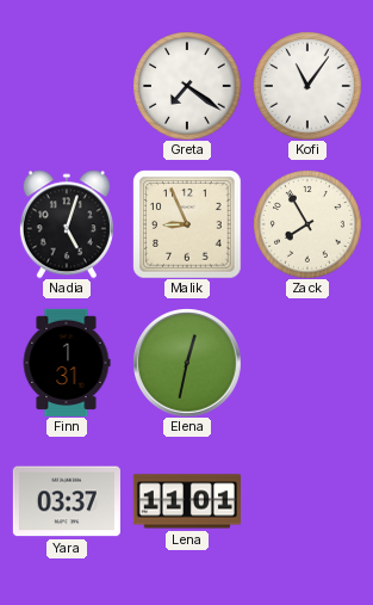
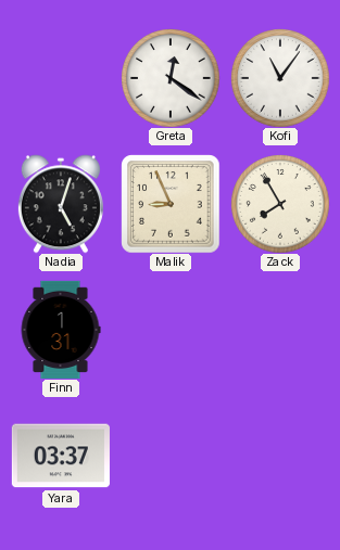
Greta: 7:21 -> 12:21 (171, 78)
Elena: 12:32 -> none (187, 363)
Lena: 11:01 -> none (186, 501)
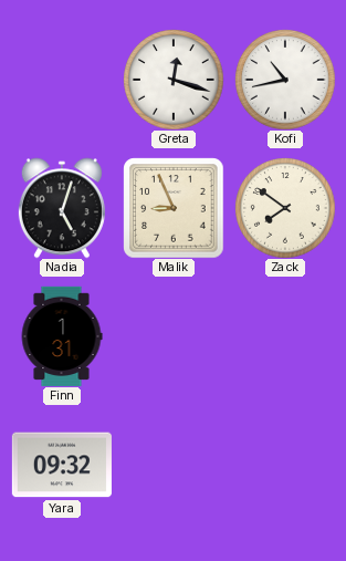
Greta: 12:21 -> 12:18 (174, 80)
Kofi: 11:06 -> 10:43 (285, 80)
Zack: 7:55 -> 7:51 (285, 208)
Yara: 03:37 -> 09:32 (62, 465)
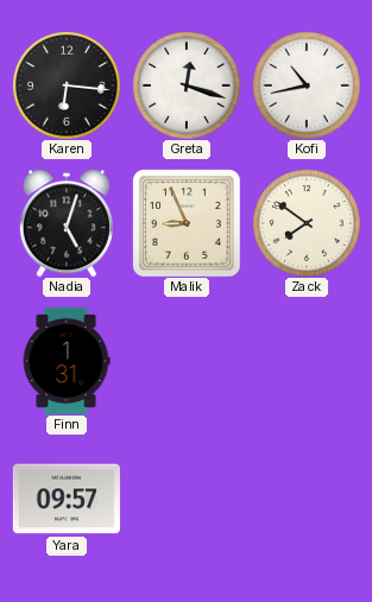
Karen: none -> 6:16 (67, 85)
Yara: 09:32 -> 09:57 (67, 499)
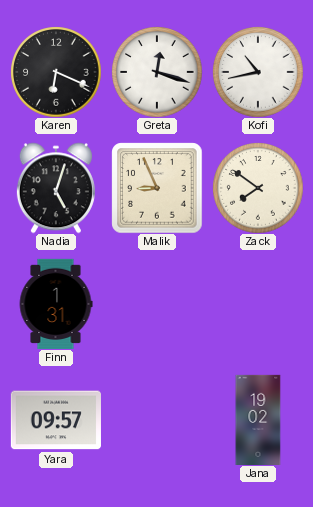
Karen: 6:16 -> 6:19 (56, 72)
Jana: none -> 19:02 (258, 419)
